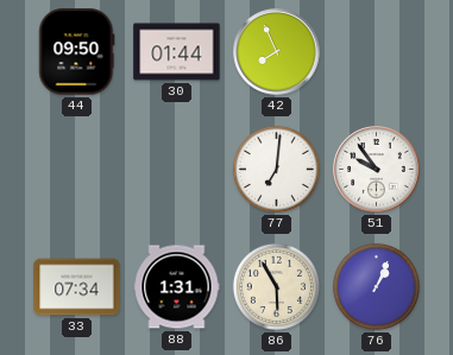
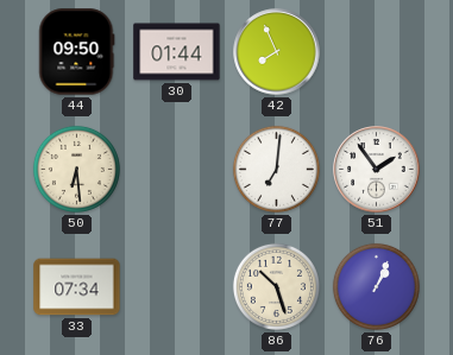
50: none -> 6:29 (76, 169)
51: 9:54 -> 1:54 (377, 170)
88: 1:31 -> none (177, 287)
86: 5:55 -> 10:27 (276, 286)
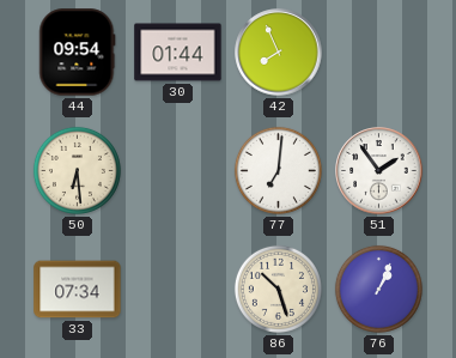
44: 09:50 -> 09:54 (78, 53)
